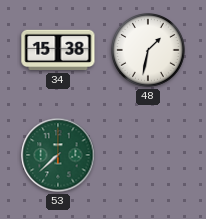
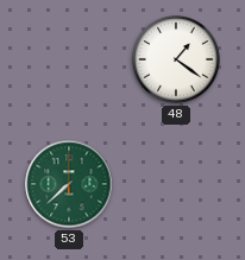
34: 15:38 -> none (58, 50)
48: 1:32 -> 1:21 (177, 61)
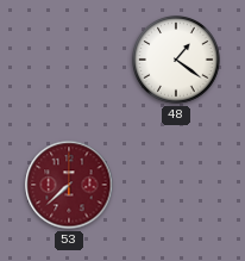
53 dial: green -> burgundy (69, 185)
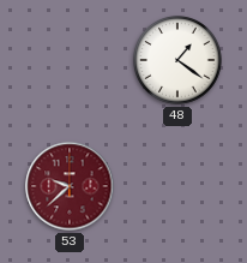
53: 7:38 -> 9:38 (70, 186)
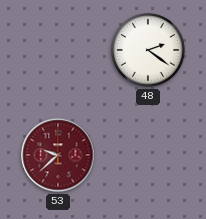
48: 1:21 -> 2:21 (149, 51)
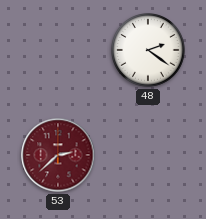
53: 9:38 -> 2:38 (58, 155)
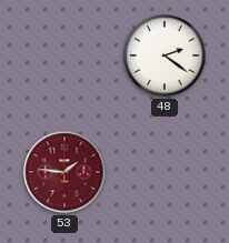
53: 2:38 -> 1:46 (64, 172)
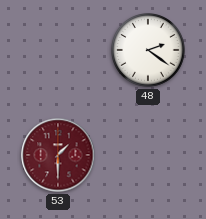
53: 1:46 -> 1:30 (58, 155)
